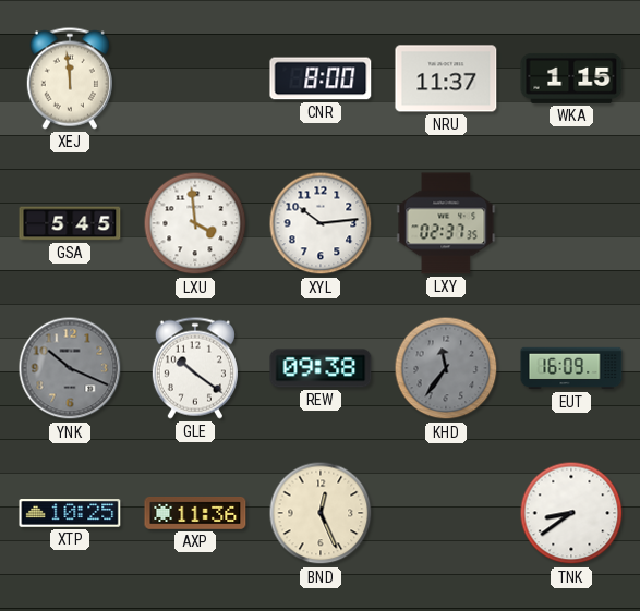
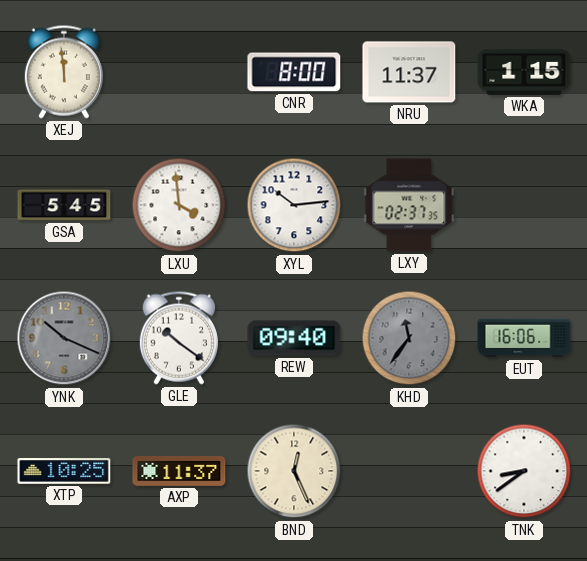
REW: 09:38 -> 09:40 (294, 338)
EUT: 16:09 -> 16:06 (524, 338)
AXP: 11:36 -> 11:37 (179, 472)
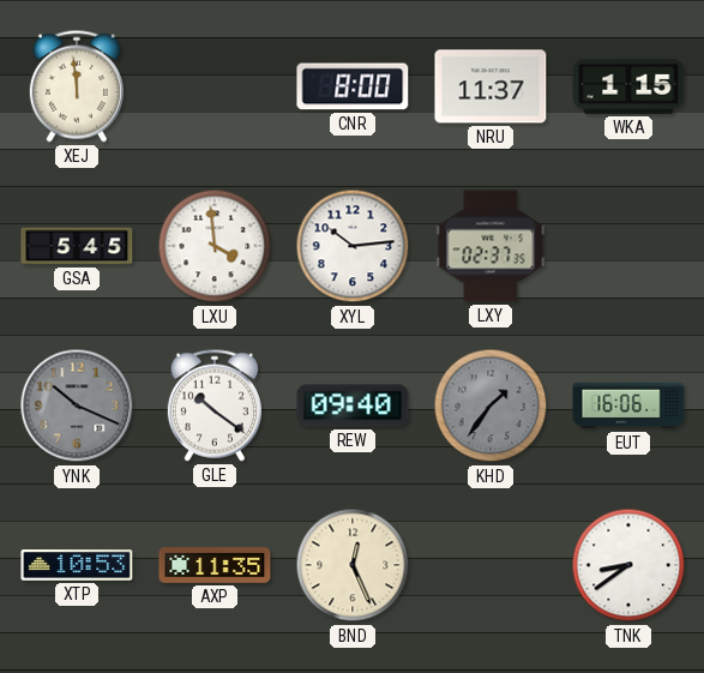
KHD: 11:36 -> 1:36 (491, 405)
XTP: 10:25 -> 10:53 (77, 565)
AXP: 11:37 -> 11:35 (215, 566)
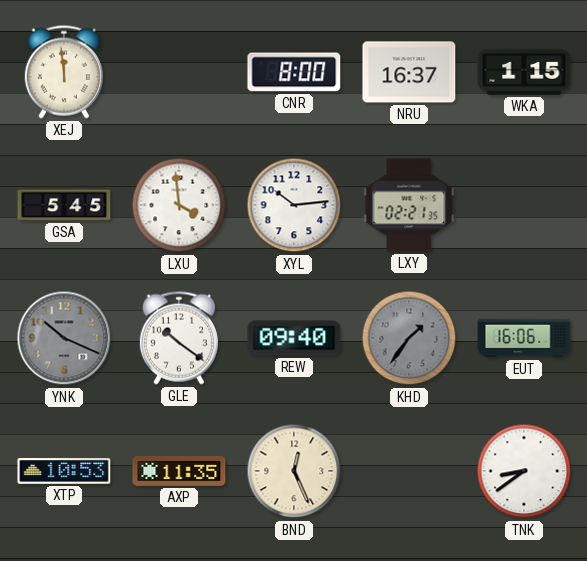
NRU: 11:37 -> 16:37 (409, 72)
LXY: 02:37 -> 02:21 (409, 205)
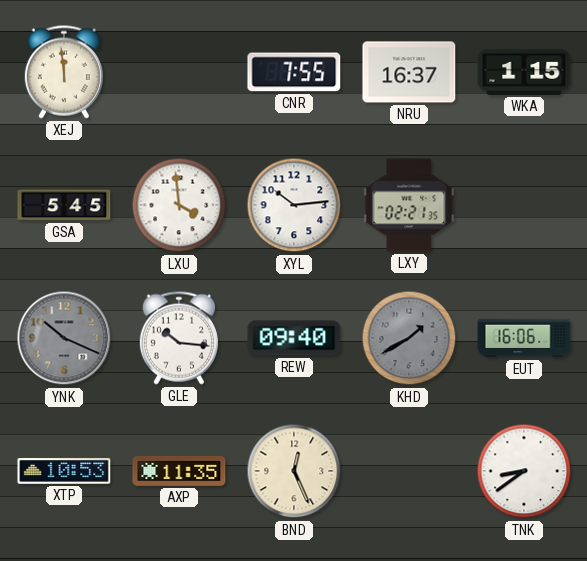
CNR: 8:00 -> 7:55 (294, 72)
GLE: 10:21 -> 10:16 (179, 338)
KHD: 1:36 -> 1:40 (409, 338)
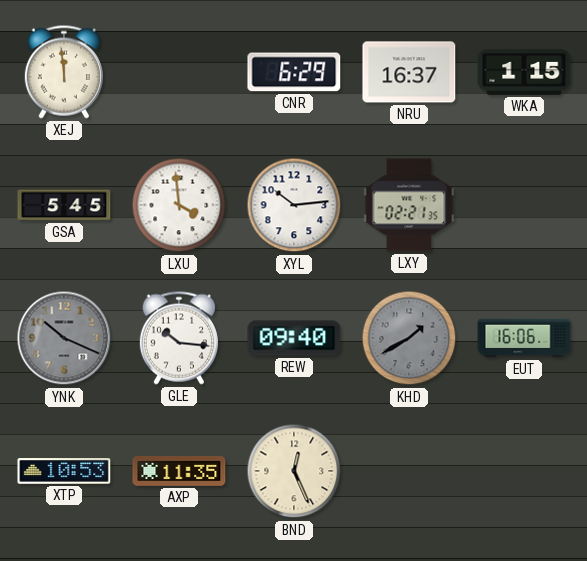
CNR: 7:55 -> 6:29 (294, 72)
TNK: 8:39 -> none (524, 471)
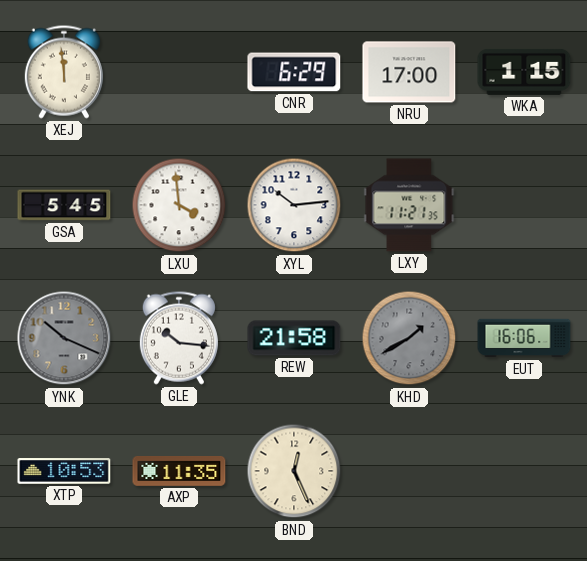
NRU: 16:37 -> 17:00 (409, 72)
LXY: 02:21 -> 11:21 (409, 205)
REW: 09:40 -> 21:58 (294, 338)
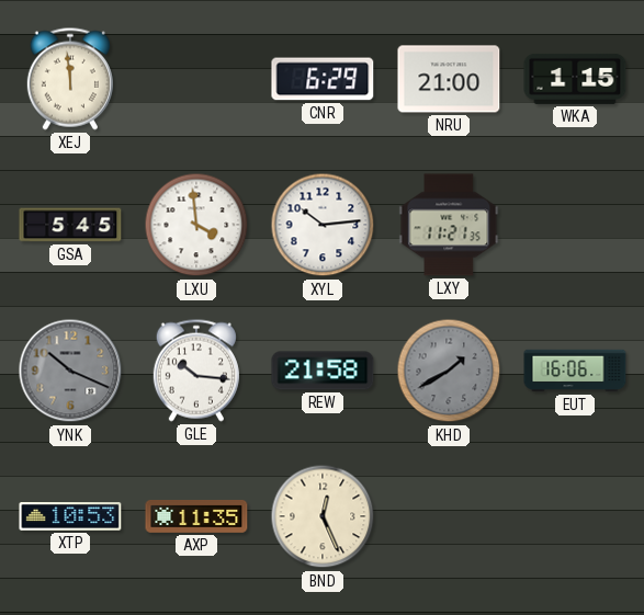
NRU: 17:00 -> 21:00 (449, 79)
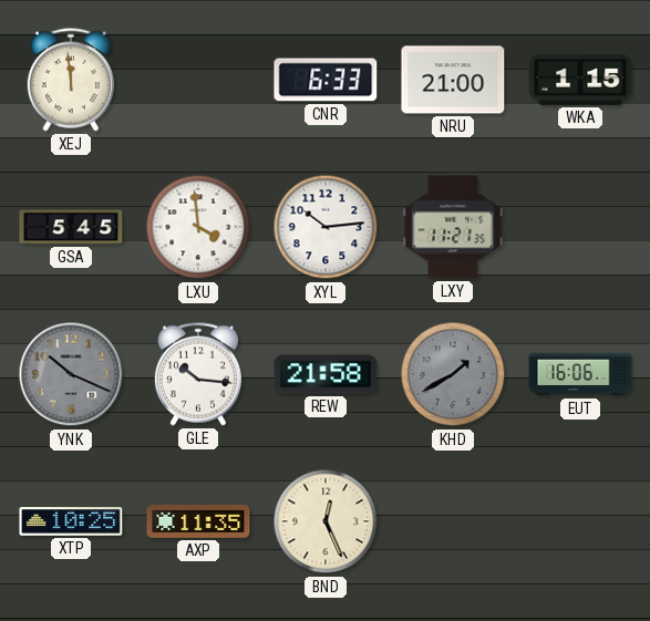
CNR: 6:29 -> 6:33 (326, 80)
XTP: 10:53 -> 10:25 (71, 521)
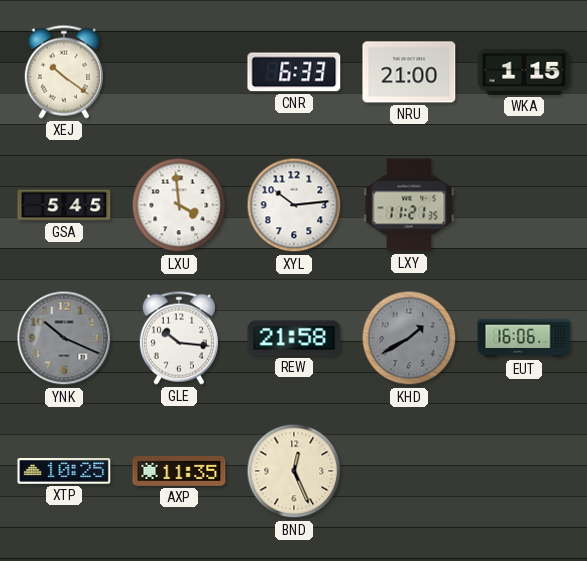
XEJ: 11:59 -> 10:21 (64, 72)
